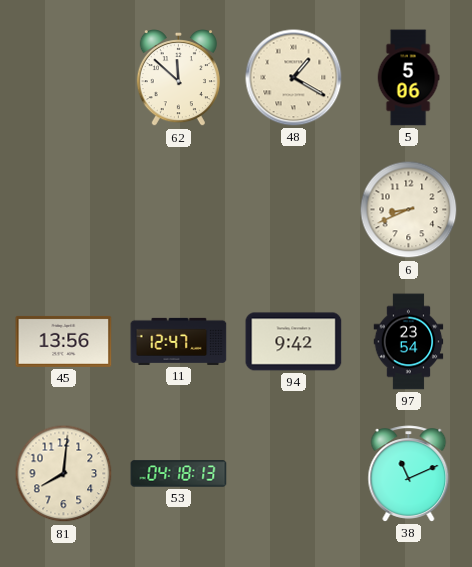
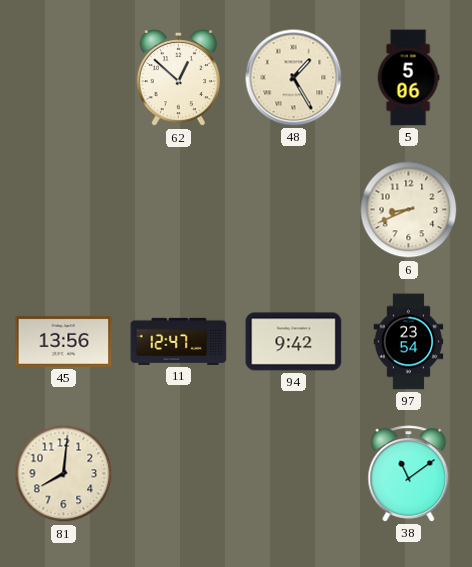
62: 11:52 -> 12:52 (178, 79)
48: 1:20 -> 1:25 (294, 78)
53: 04:18 -> none (179, 474)
38: 11:11 -> 11:09 (409, 474)
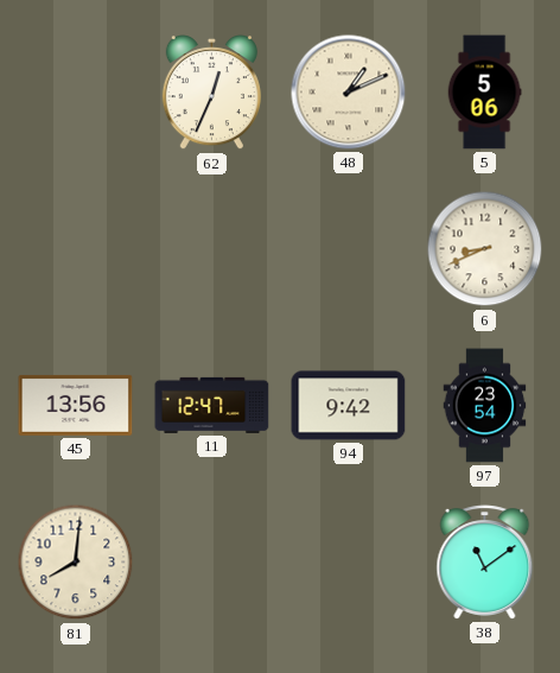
62: 12:52 -> 12:34 (211, 94)
48: 1:25 -> 1:11 (349, 93)
